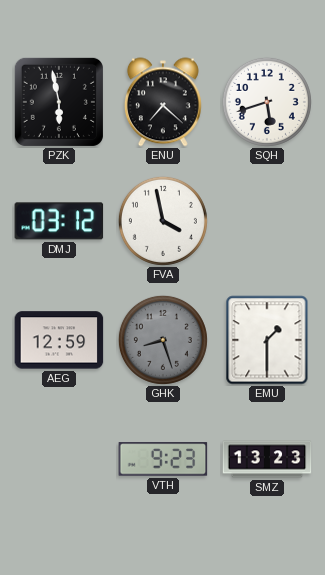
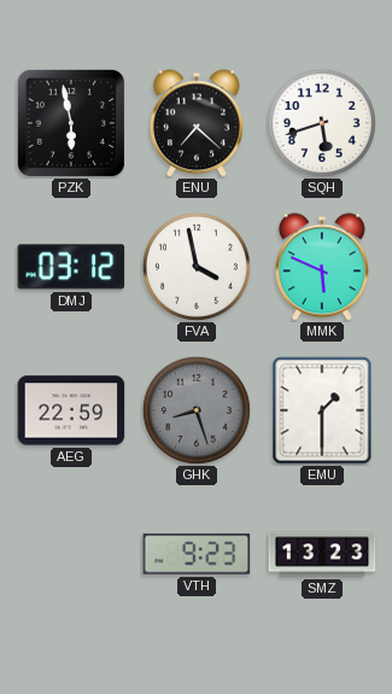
MMK: none -> 5:49 (322, 267)
AEG: 12:59 -> 22:59 (71, 410)
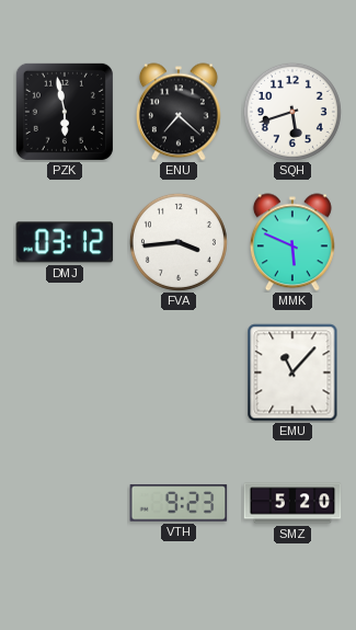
FVA: 3:58 -> 3:44 (179, 242)
AEG: 22:59 -> none (71, 410)
GHK: 8:27 -> none (197, 410)
EMU: 1:30 -> 11:07 (292, 373)
SMZ: 13:23 -> 5:20 (292, 503)
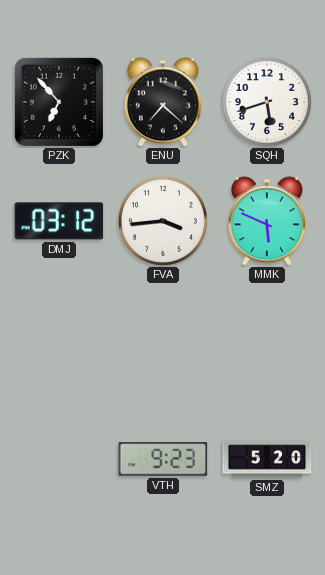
PZK: 5:58 -> 6:53 (59, 102)
EMU: 11:07 -> none (292, 373)
